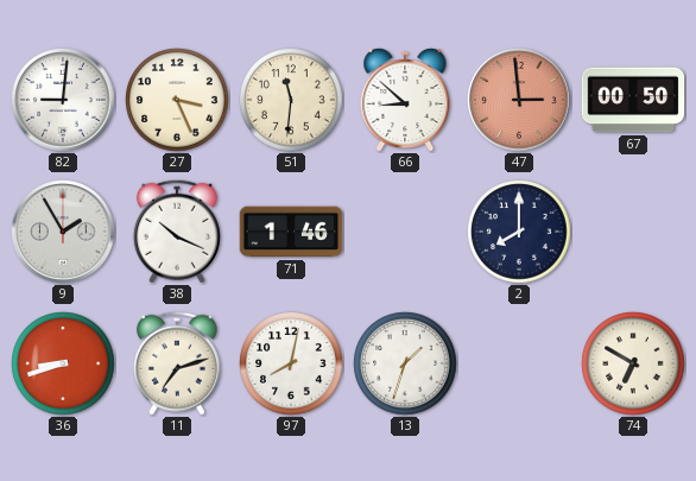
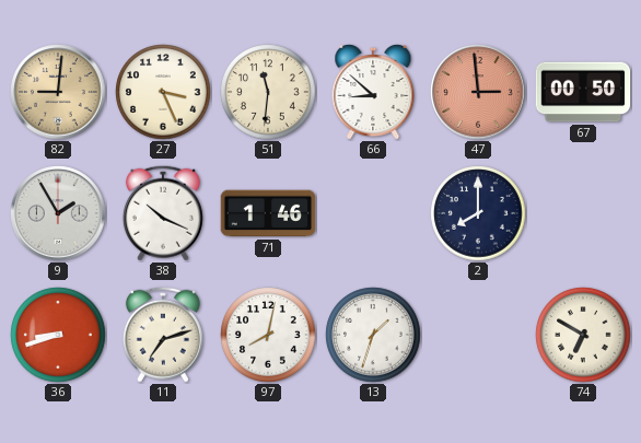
82 dial: white -> champagne (58, 92)
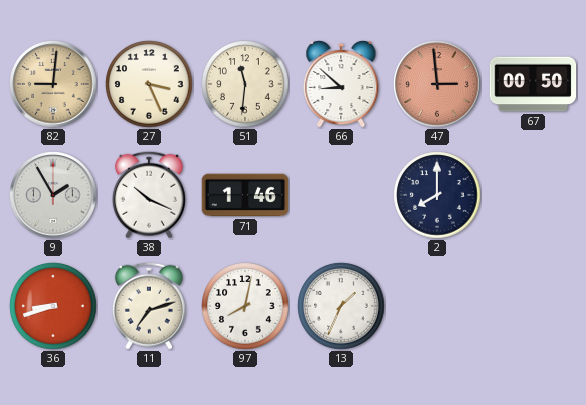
13: 1:33 -> 1:34 (341, 306)
74: 6:50 -> none (583, 335)
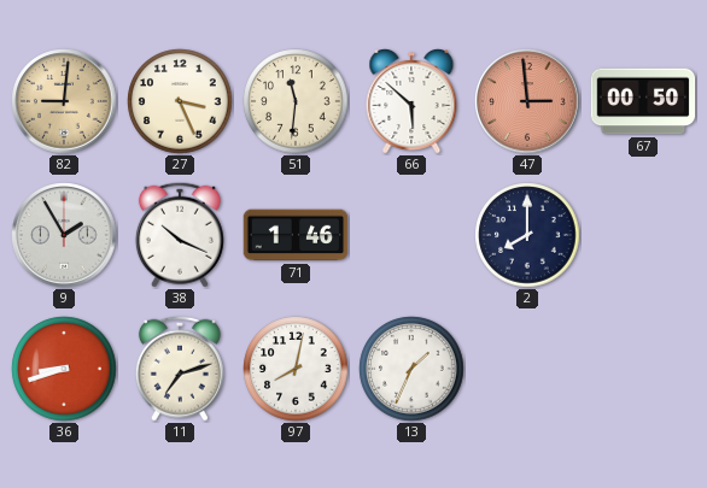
66: 8:52 -> 5:52 (411, 101)
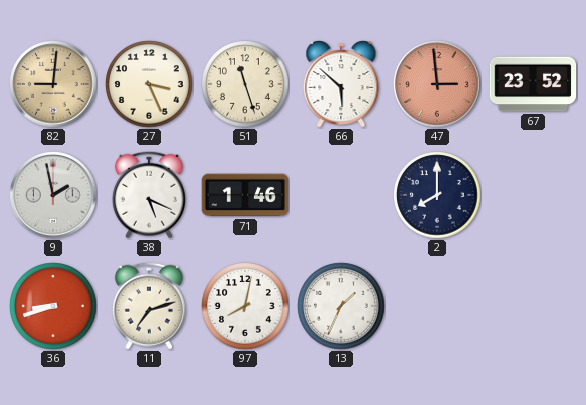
51: 11:31 -> 11:27 (245, 84)
67: 00:50 -> 23:52 (533, 84)
9: 1:55 -> 1:58 (53, 195)
38: 10:19 -> 5:19 (149, 195)
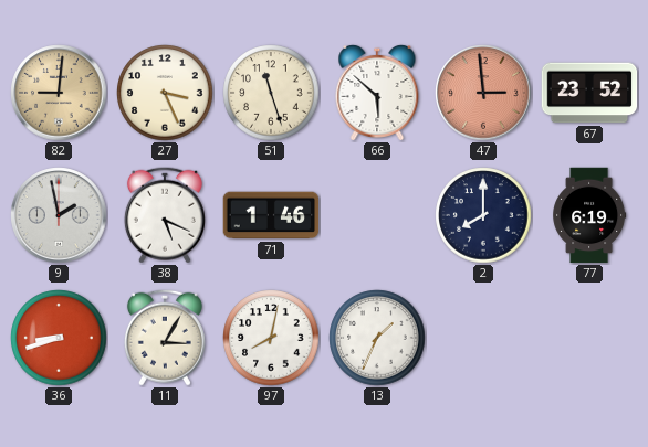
77: none -> 6:19 (589, 215)
11: 7:12 -> 3:05 (165, 338)
